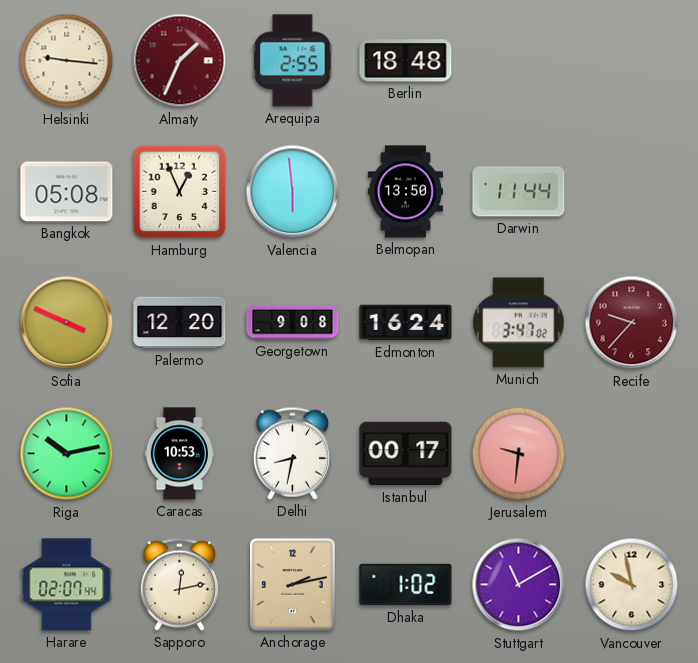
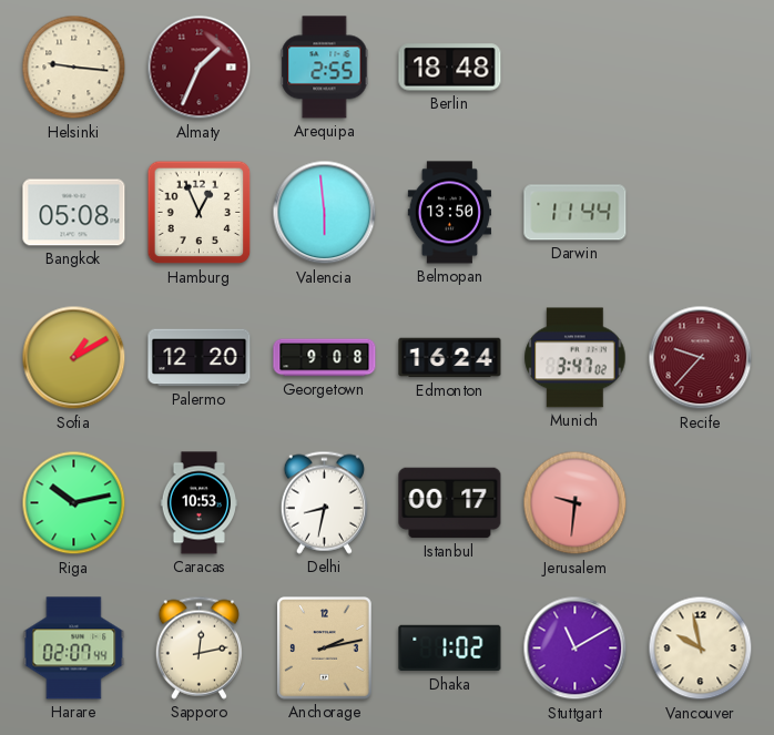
Sofia: 3:49 -> 1:10 (74, 358)
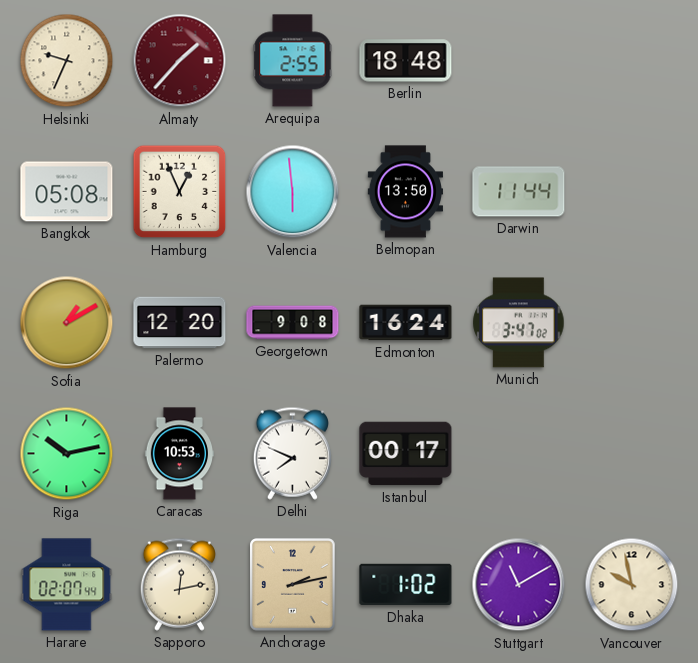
Helsinki: 9:16 -> 9:34 (67, 61)
Almaty: 1:34 -> 1:37 (180, 61)
Recife: 9:37 -> none (701, 358)
Delhi: 8:32 -> 7:49 (292, 453)
Jerusalem: 9:31 -> none (576, 503)
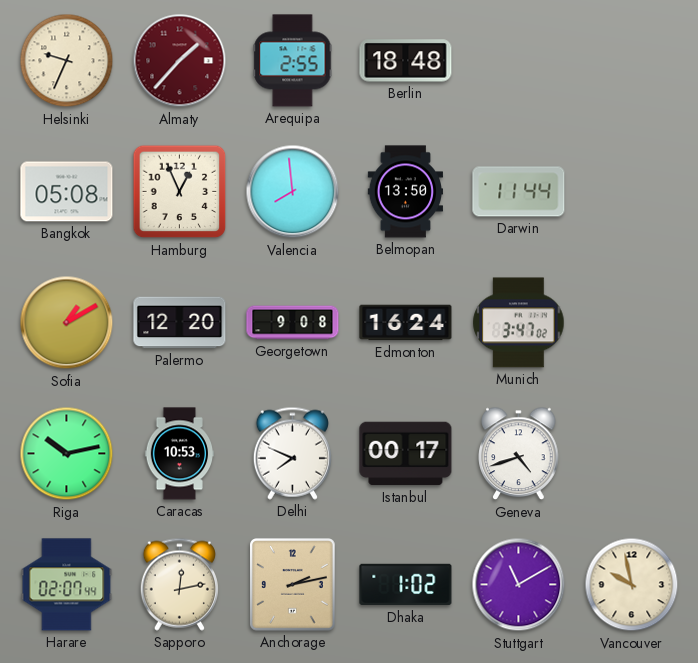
Valencia: 5:59 -> 7:59 (293, 192)
Geneva: none -> 4:42 (519, 454)
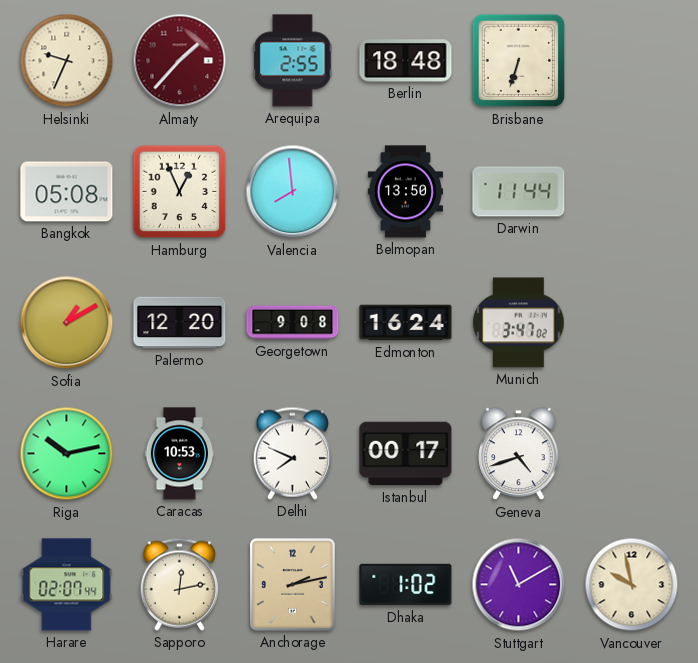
Brisbane: none -> 6:33 (519, 61)
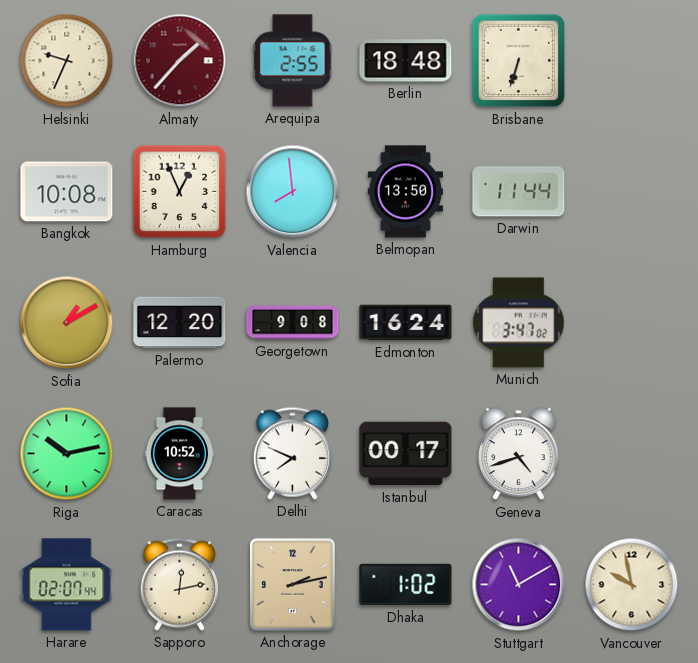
Bangkok: 05:08 -> 10:08 (67, 192)
Caracas: 10:53 -> 10:52 (180, 454)
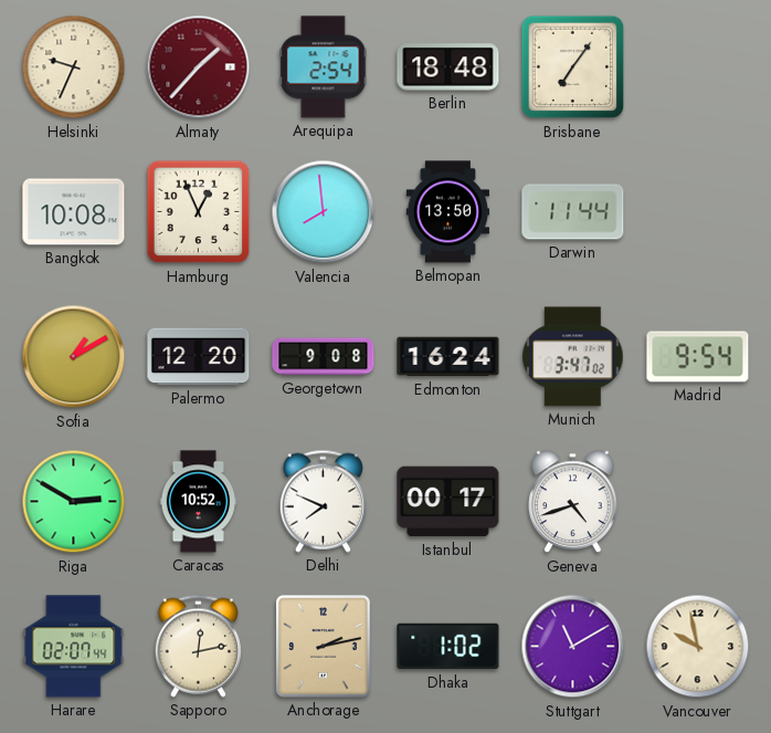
Arequipa: 2:55 -> 2:54 (324, 67)
Brisbane: 6:33 -> 7:06 (573, 67)
Madrid: none -> 9:54 (698, 357)
Riga: 10:13 -> 2:50 (74, 502)
